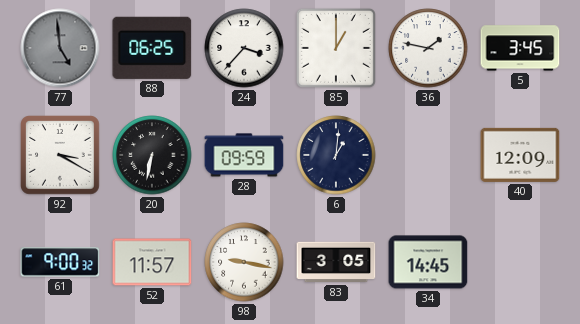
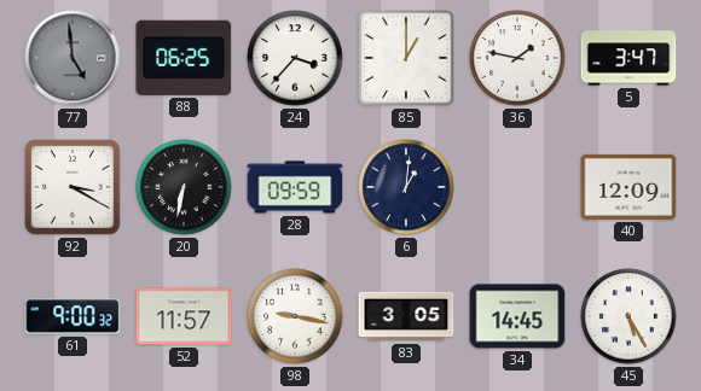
5: 3:45 -> 3:47 (628, 58)
45: none -> 5:25 (628, 316)
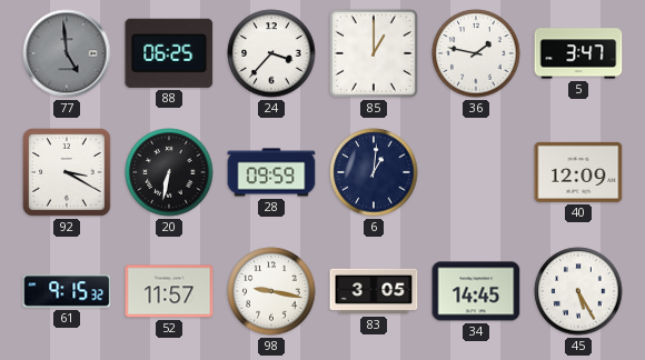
61: 9:00 -> 9:15 (67, 291)
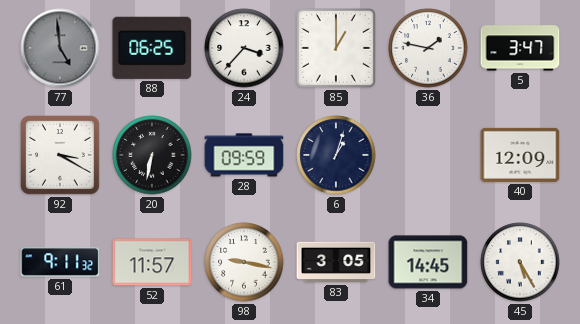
6: 1:01 -> 1:03 (336, 155)
61: 9:15 -> 9:11 (60, 262)
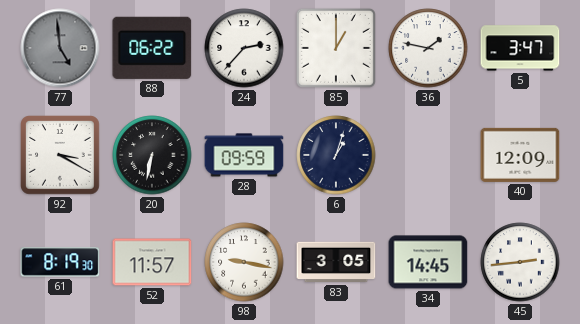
88: 06:25 -> 06:22 (152, 48)
24: 3:37 -> 2:37 (244, 48)
61: 9:11 -> 8:19 (60, 262)
45: 5:25 -> 2:44 (520, 262)
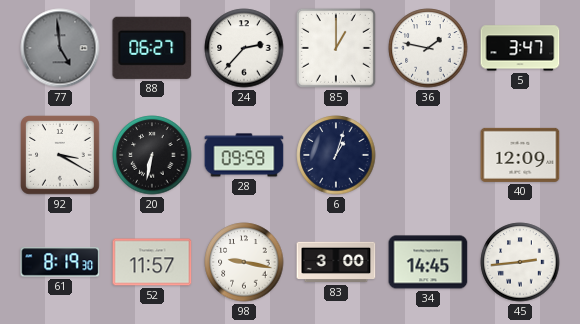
88: 06:22 -> 06:27 (152, 48)
83: 3:05 -> 3:00 (336, 262)
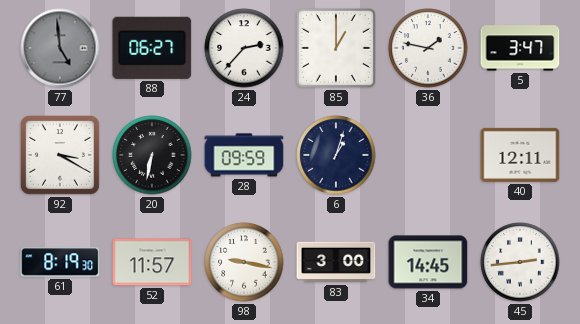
40: 12:09 -> 12:11 (520, 155)
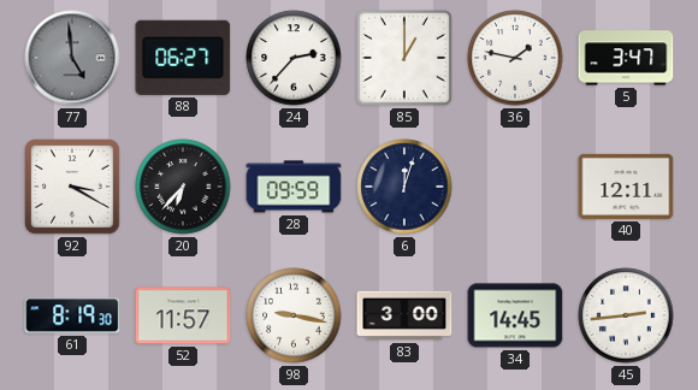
20: 6:32 -> 6:37 (183, 187)
6: 1:03 -> 12:03 (404, 187)
